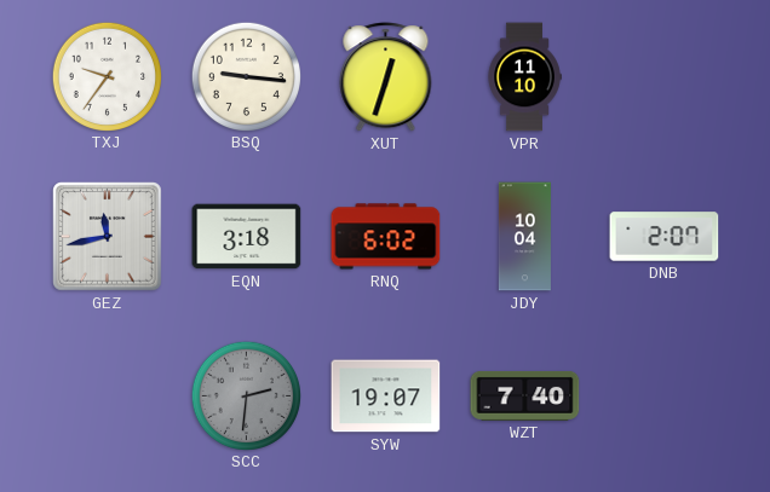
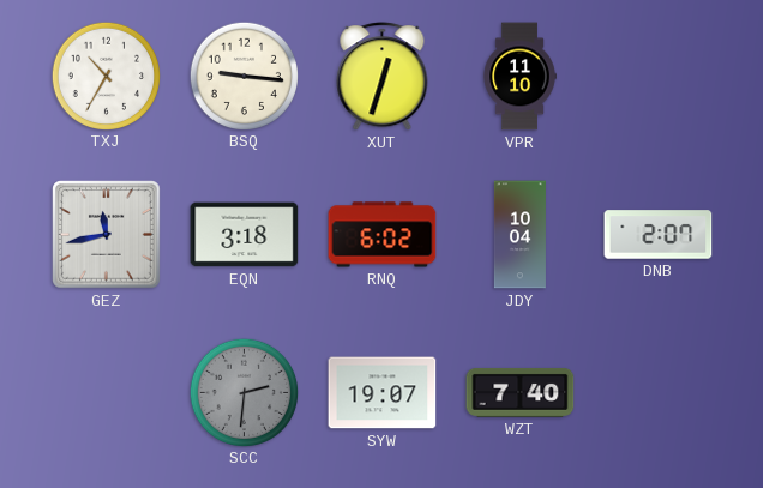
TXJ: 9:36 -> 10:35 (106, 76)
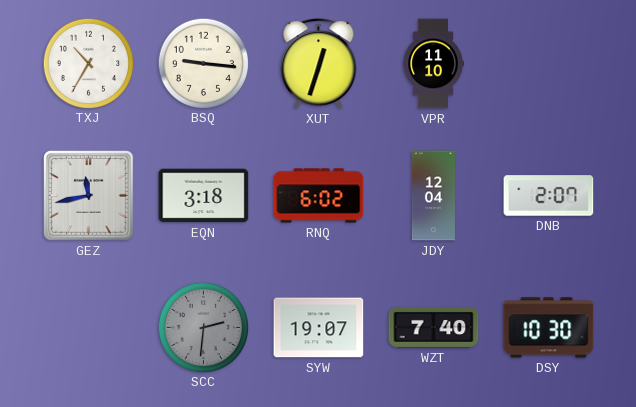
JDY: 10:04 -> 12:04 (433, 196)
DSY: none -> 10:30 (549, 328)
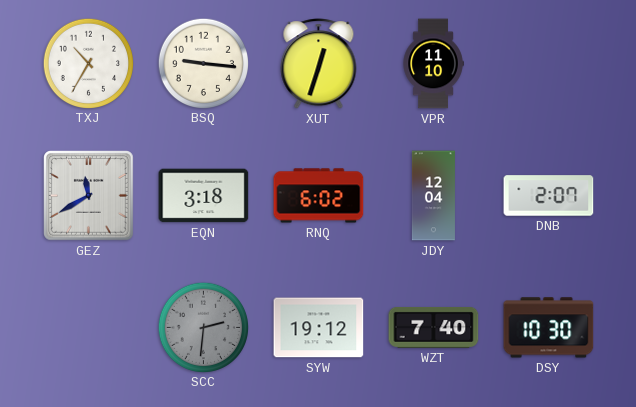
GEZ: 11:43 -> 11:40 (89, 196)
SYW: 19:07 -> 19:12 (319, 328)
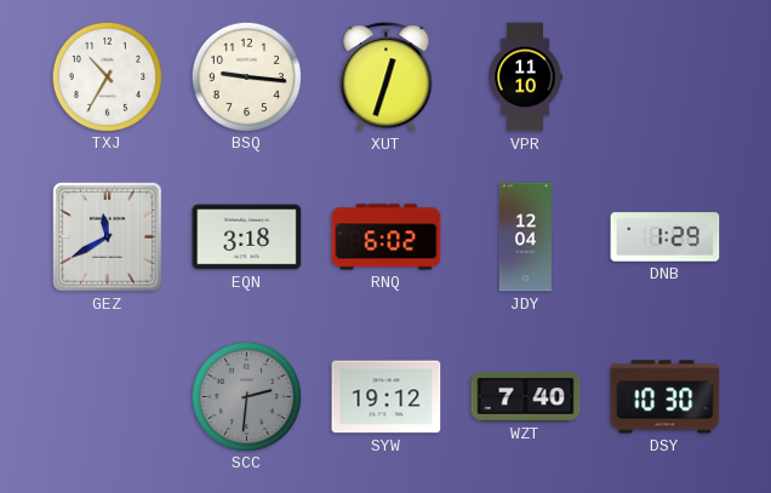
DNB: 2:07 -> 1:29 (666, 237)
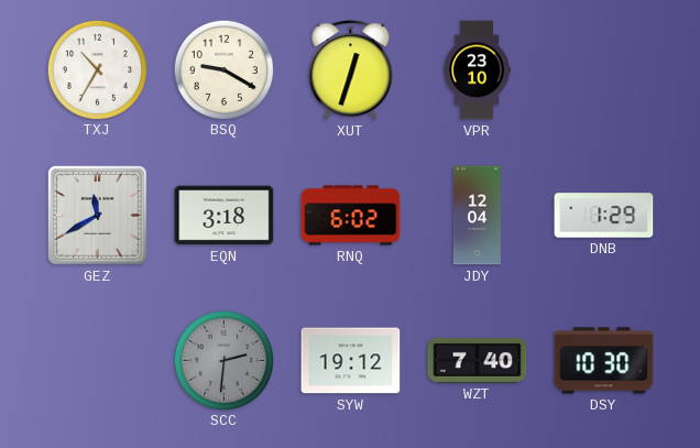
BSQ: 9:16 -> 9:20 (223, 69)
VPR: 11:10 -> 23:10 (477, 70)
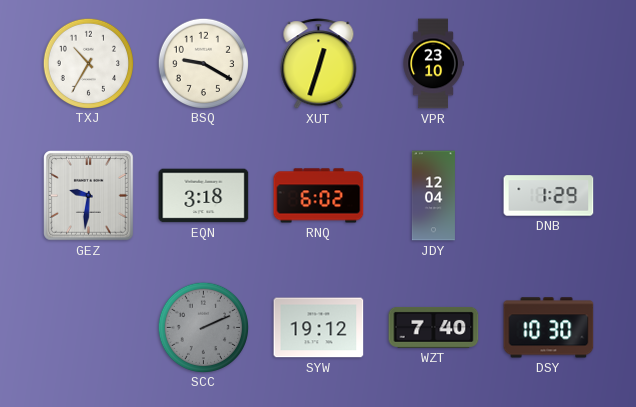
GEZ: 11:40 -> 9:31 (89, 196)
SCC: 2:31 -> 2:11 (203, 327)
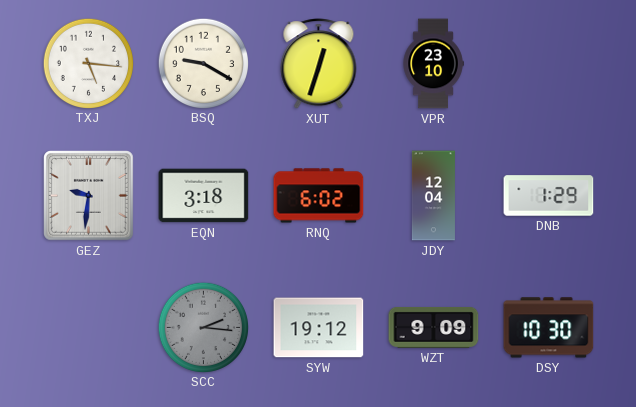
TXJ: 10:35 -> 5:16 (88, 63)
SCC: 2:11 -> 2:16 (203, 327)
WZT: 7:40 -> 9:09 (434, 327)
